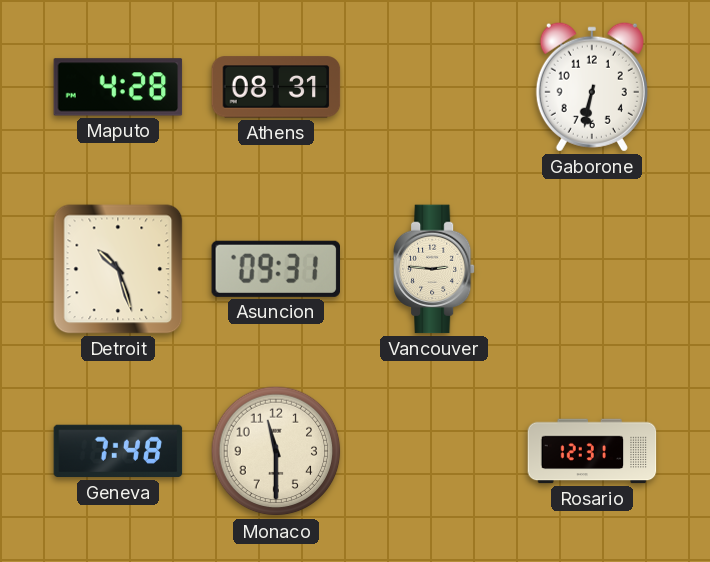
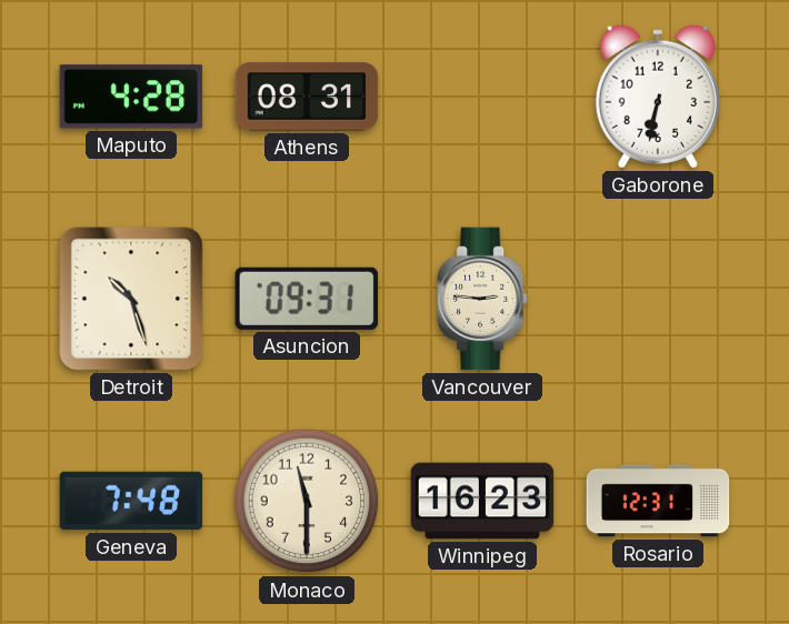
Winnipeg: none -> 16:23 (482, 501)
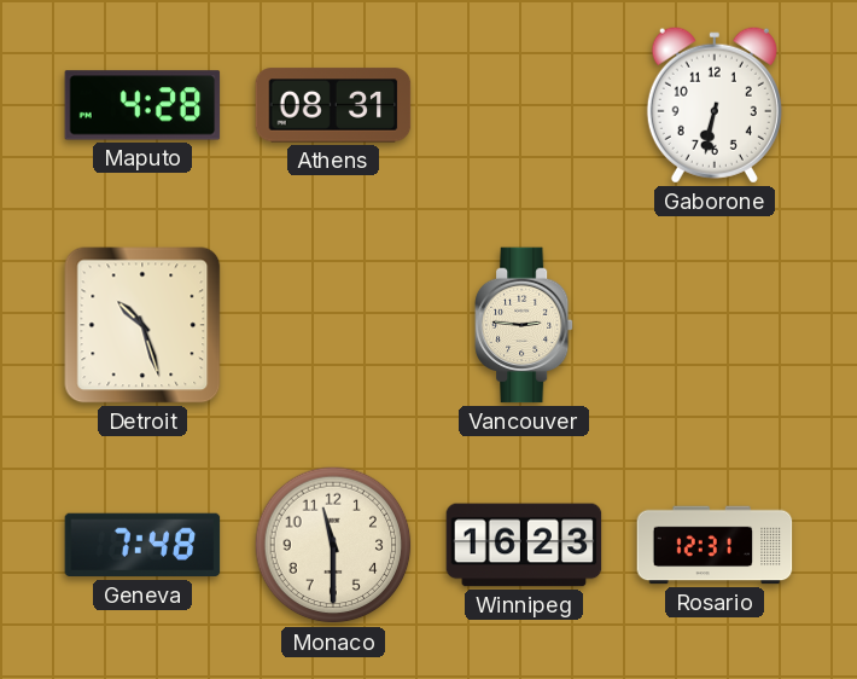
Asuncion: 09:31 -> none (306, 299)
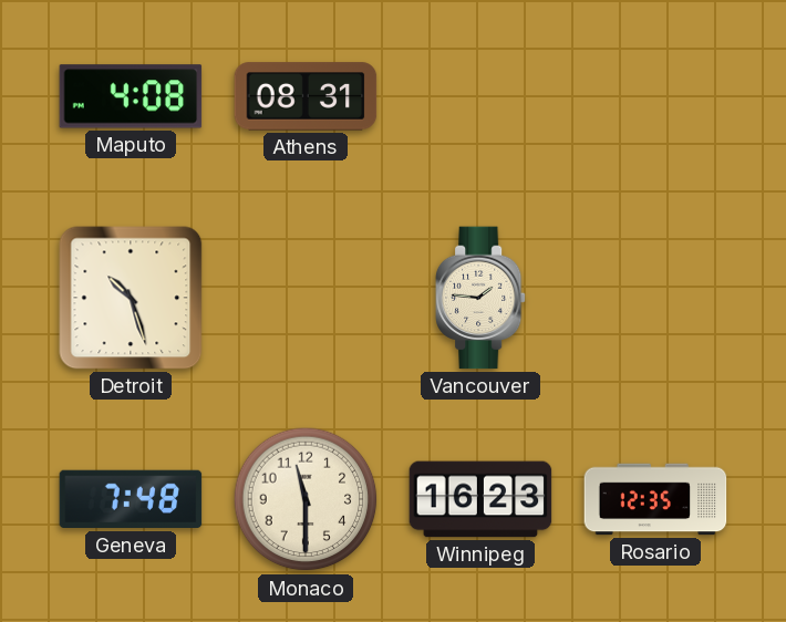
Maputo: 4:28 -> 4:08 (131, 96)
Gaborone: 6:32 -> none (715, 105)
Vancouver: 2:46 -> 1:46 (480, 298)
Rosario: 12:31 -> 12:35 (655, 499)
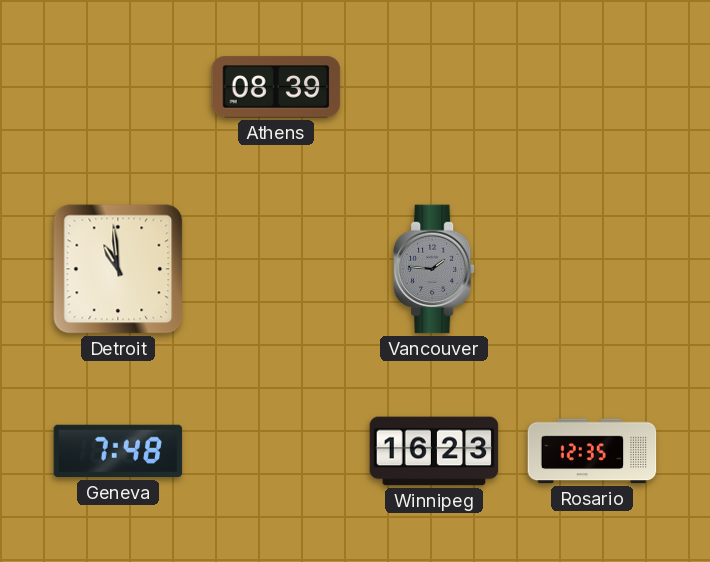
Maputo: 4:08 -> none (131, 96)
Athens: 08:31 -> 08:39 (276, 87)
Detroit: 10:27 -> 10:59 (118, 269)
Vancouver dial: cream -> grey (434, 269)
Monaco: 11:30 -> none (306, 499)
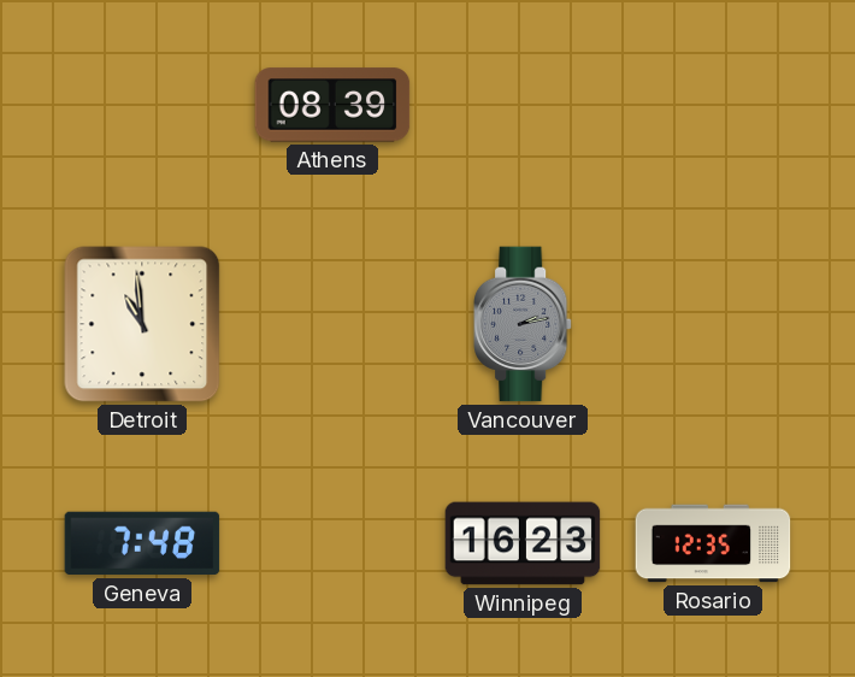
Vancouver: 1:46 -> 2:13 (523, 324)
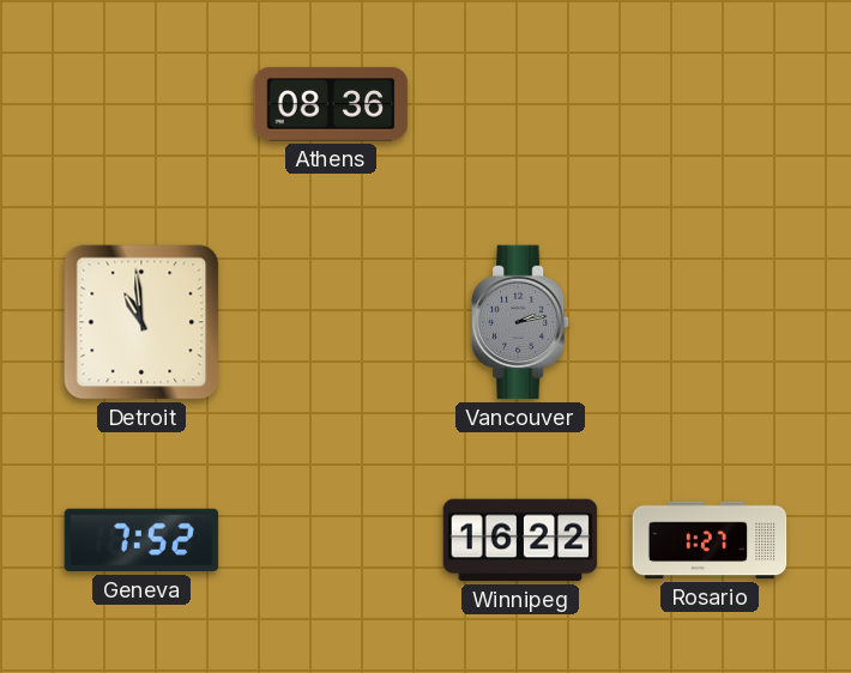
Athens: 08:39 -> 08:36 (331, 104)
Geneva: 7:48 -> 7:52 (141, 540)
Winnipeg: 16:23 -> 16:22 (520, 540)
Rosario: 12:35 -> 1:27 (710, 540)
